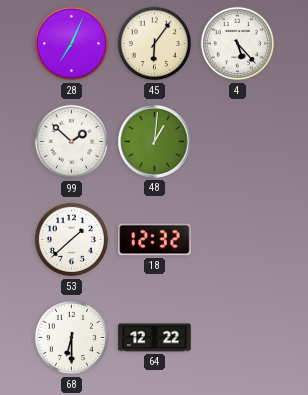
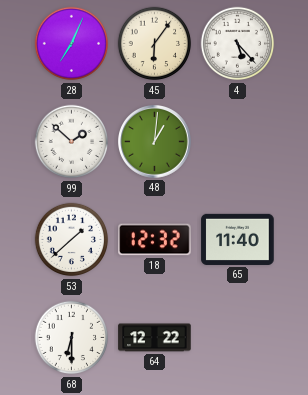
65: none -> 11:40 (238, 239)
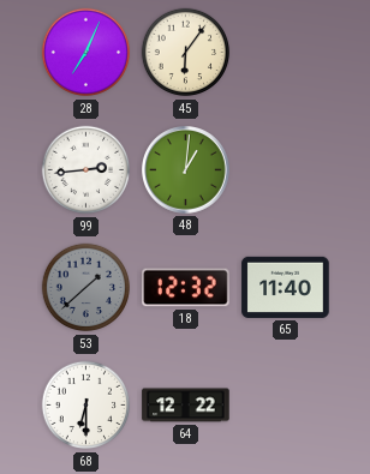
4: 5:23 -> none (238, 44)
99: 1:52 -> 2:44 (86, 170)
53 dial: white -> grey (86, 288)
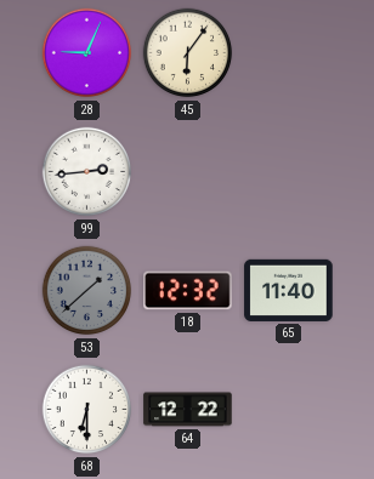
28: 7:04 -> 9:04 (87, 53)
48: 1:01 -> none (186, 170)
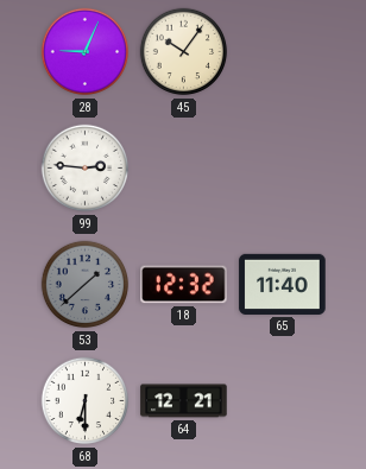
45: 6:06 -> 10:06 (184, 52)
99: 2:44 -> 2:46 (86, 169)
64: 12:22 -> 12:21 (184, 401)
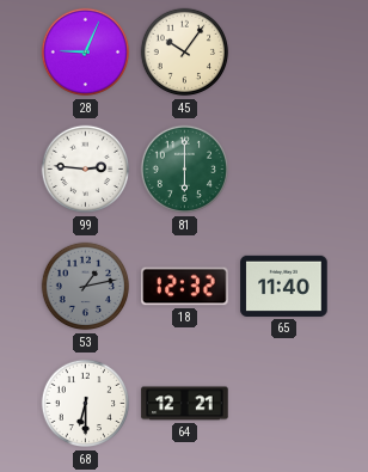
81: none -> 6:00 (185, 170)
53: 1:38 -> 1:13 (86, 287)
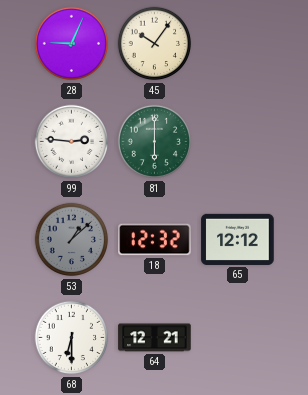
53: 1:13 -> 1:08 (72, 240)
65: 11:40 -> 12:12 (238, 239)
